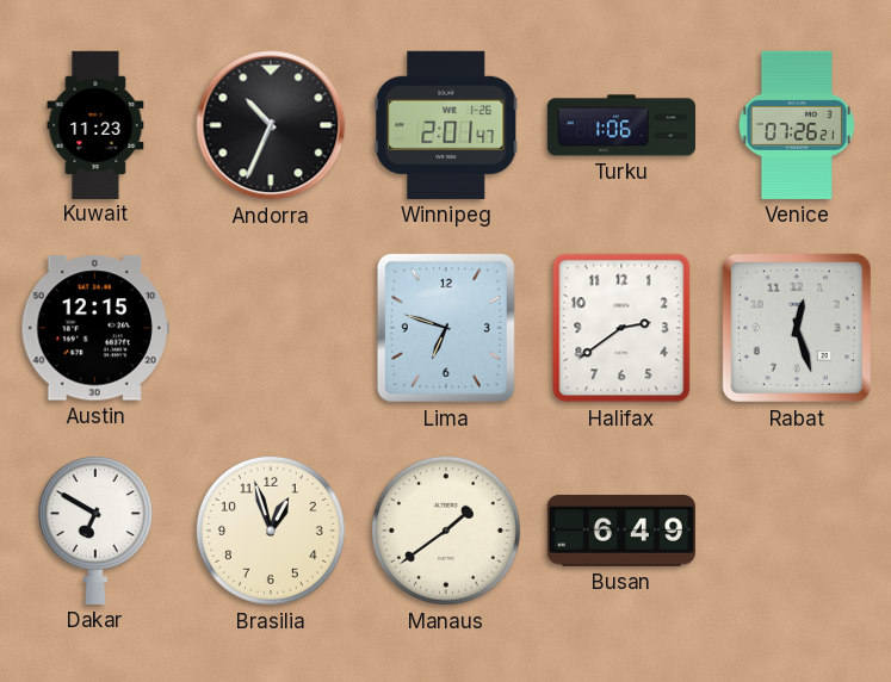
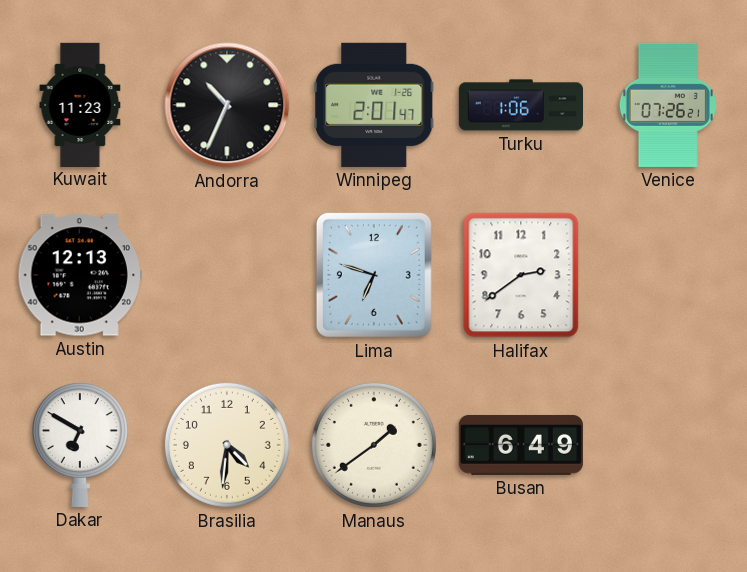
Austin: 12:15 -> 12:13 (80, 275)
Rabat: 12:27 -> none (797, 328)
Brasilia: 12:57 -> 4:31 (227, 445)
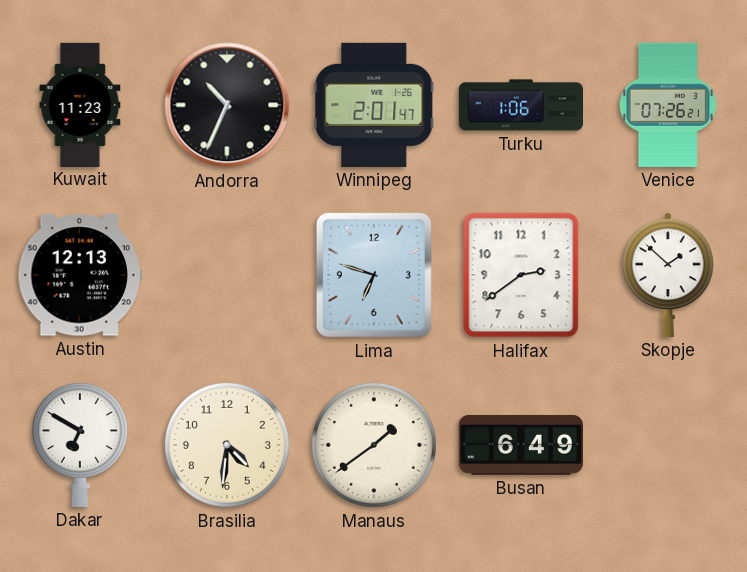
Skopje: none -> 1:52 (669, 275)
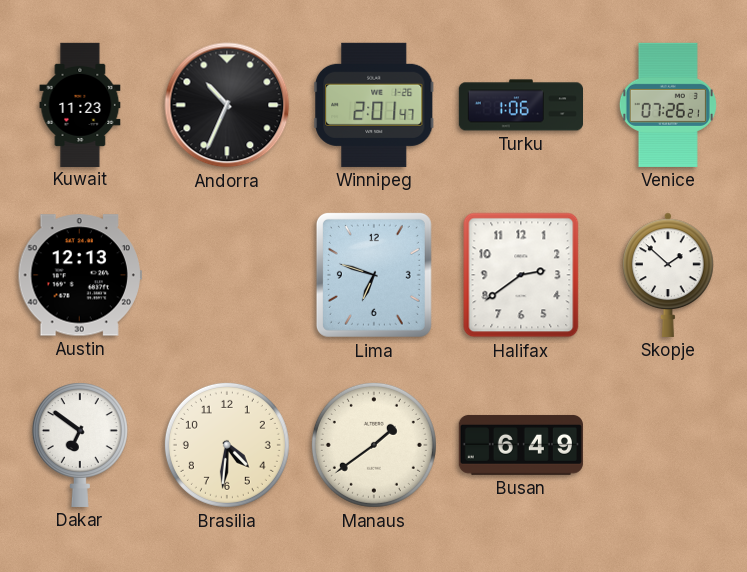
Dakar: 6:50 -> 6:51 (80, 445)
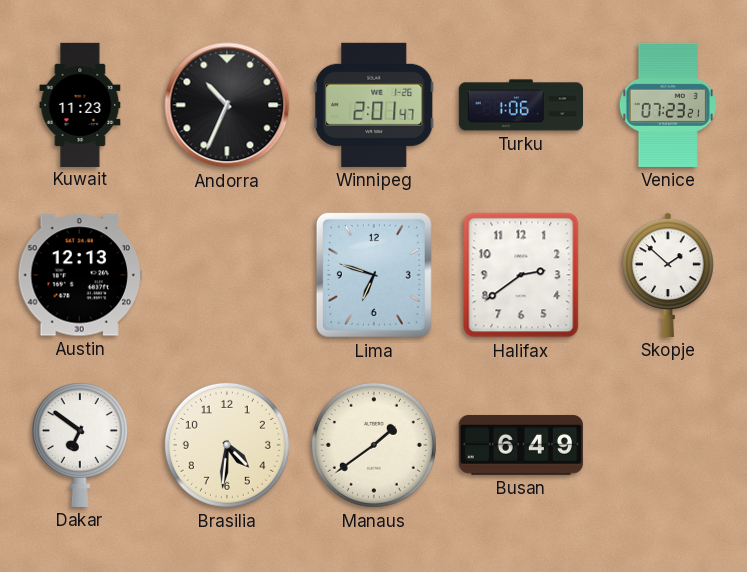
Venice: 07:26 -> 07:23 (668, 105)
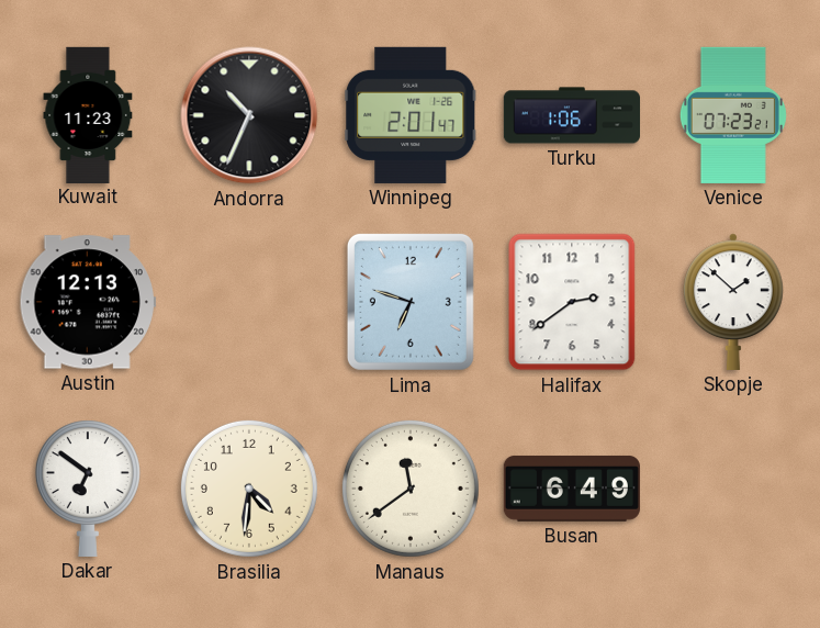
Manaus: 1:39 -> 11:39 (411, 489)
